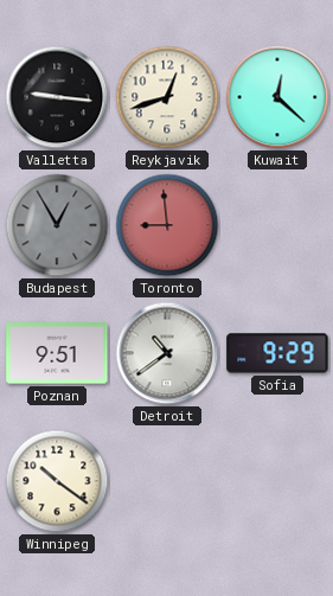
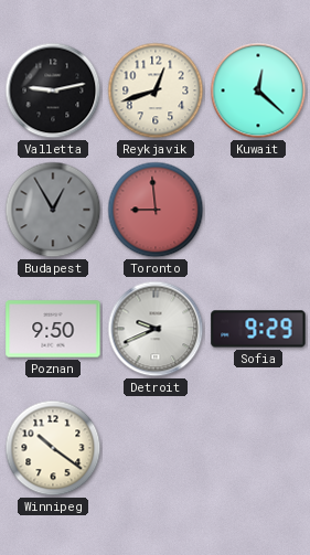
Valletta: 9:16 -> 9:13 (53, 90)
Poznan: 9:51 -> 9:50 (53, 329)
Detroit: 10:39 -> 9:41 (156, 329)
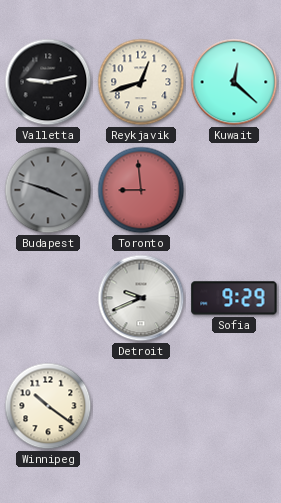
Budapest: 12:55 -> 3:48 (48, 190)
Poznan: 9:50 -> none (53, 329)
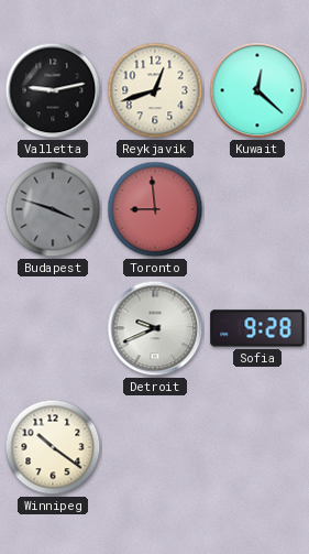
Sofia: 9:29 -> 9:28 (257, 328)
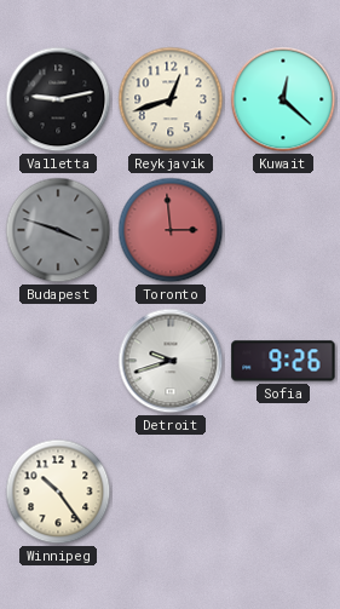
Toronto: 8:59 -> 2:59 (171, 230)
Detroit: 9:41 -> 9:42 (171, 361)
Sofia: 9:28 -> 9:26 (283, 361)
Winnipeg: 10:21 -> 10:24 (58, 492)
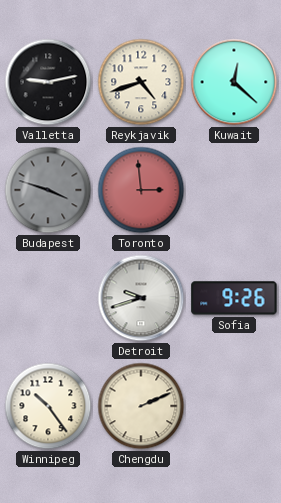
Reykjavik: 12:42 -> 4:42 (141, 82)
Chengdu: none -> 2:11 (141, 406)
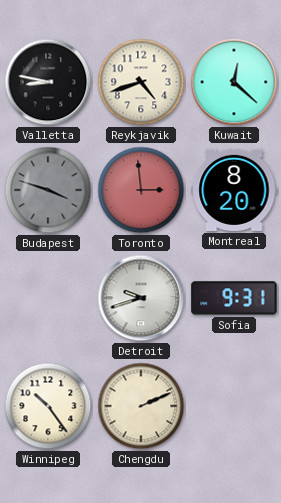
Valletta: 9:13 -> 8:47 (48, 82)
Montreal: none -> 8:20 (234, 190)
Sofia: 9:26 -> 9:31 (234, 298)
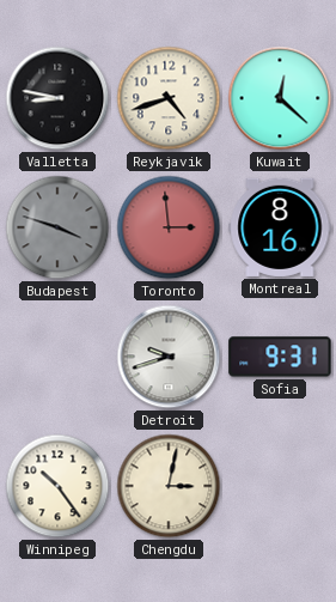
Montreal: 8:20 -> 8:16 (280, 227)
Chengdu: 2:11 -> 3:02 (169, 486)
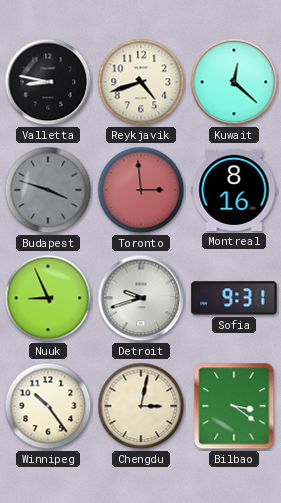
Nuuk: none -> 8:56 (48, 298)
Bilbao: none -> 3:21 (234, 406)
